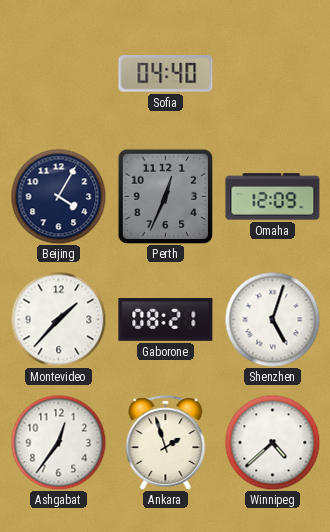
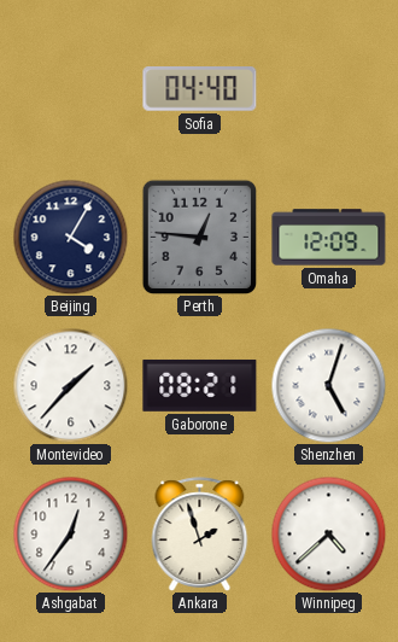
Perth: 12:34 -> 12:46 (199, 237)
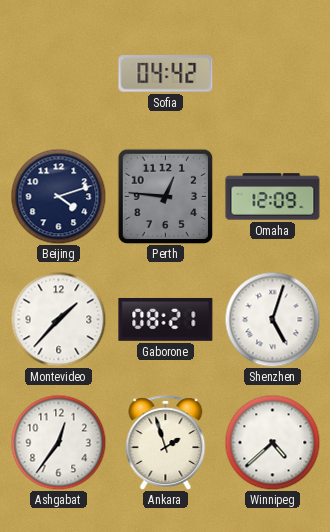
Sofia: 04:40 -> 04:42 (166, 74)
Beijing: 4:05 -> 4:12 (58, 196)
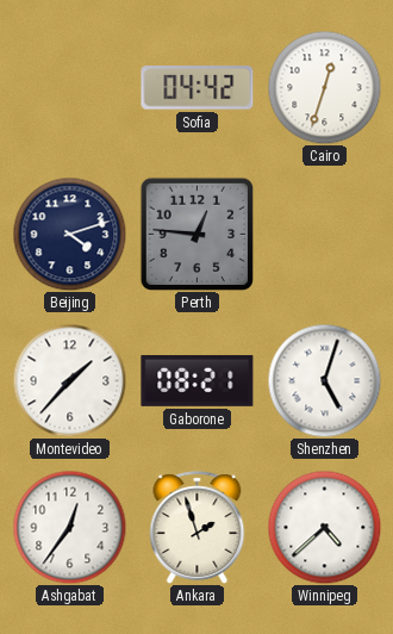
Cairo: none -> 12:33 (324, 87)
Omaha: 12:09 -> none (273, 197)
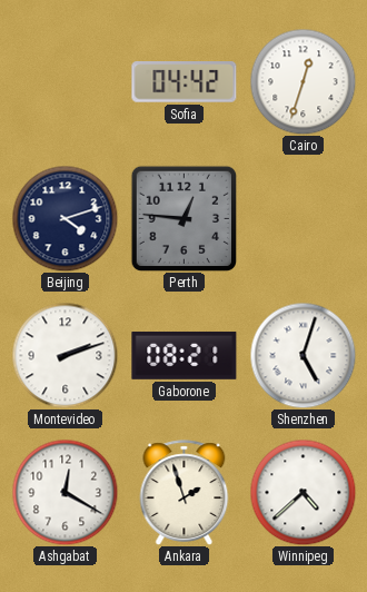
Montevideo: 1:37 -> 2:12 (65, 355)
Ashgabat: 12:36 -> 12:20 (65, 492)
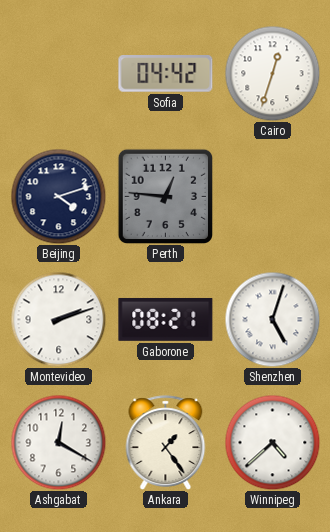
Ankara: 1:57 -> 1:24 (166, 443)
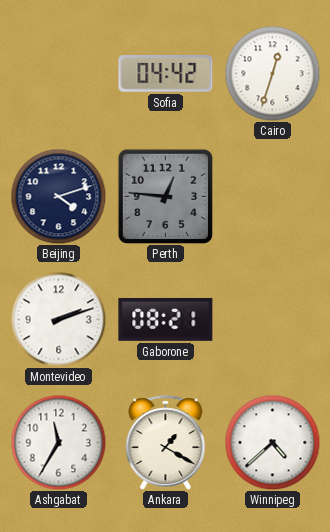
Shenzhen: 5:03 -> none (272, 319)
Ashgabat: 12:20 -> 11:35 (58, 442)
Ankara: 1:24 -> 1:20 (166, 443)
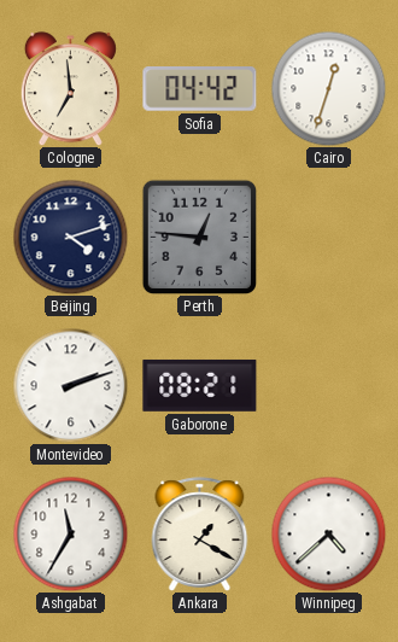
Cologne: none -> 6:59 (70, 89)
